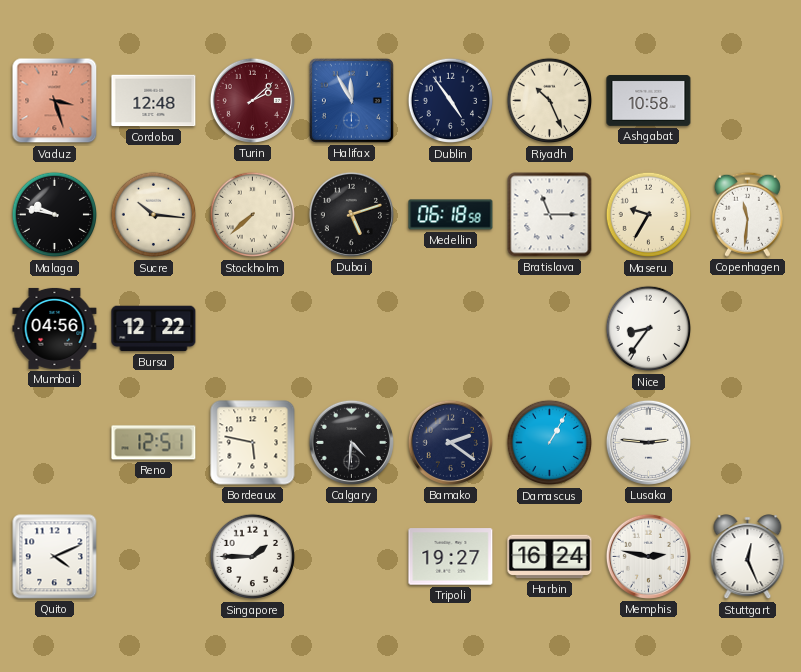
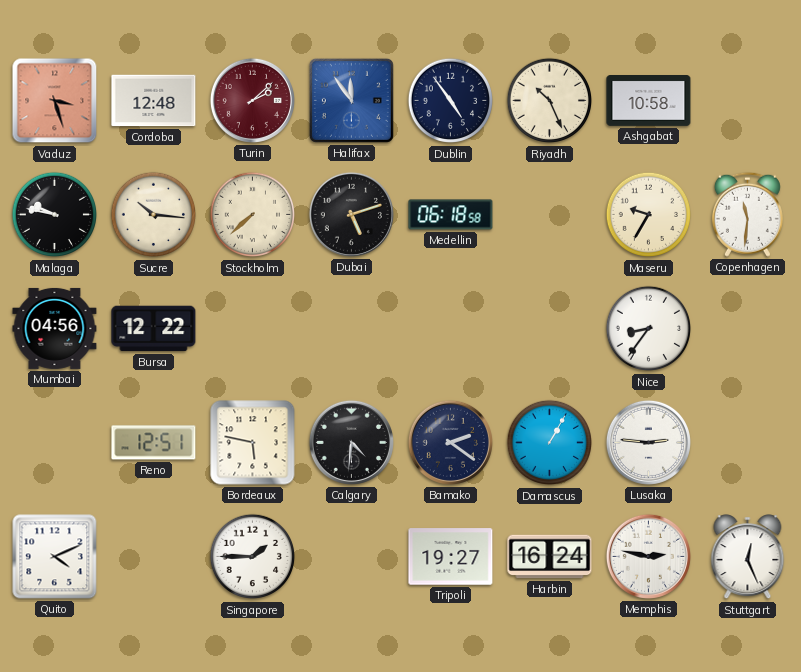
Halifax: 11:55 -> 11:54 (351, 100)
Bratislava: 11:15 -> none (550, 215)
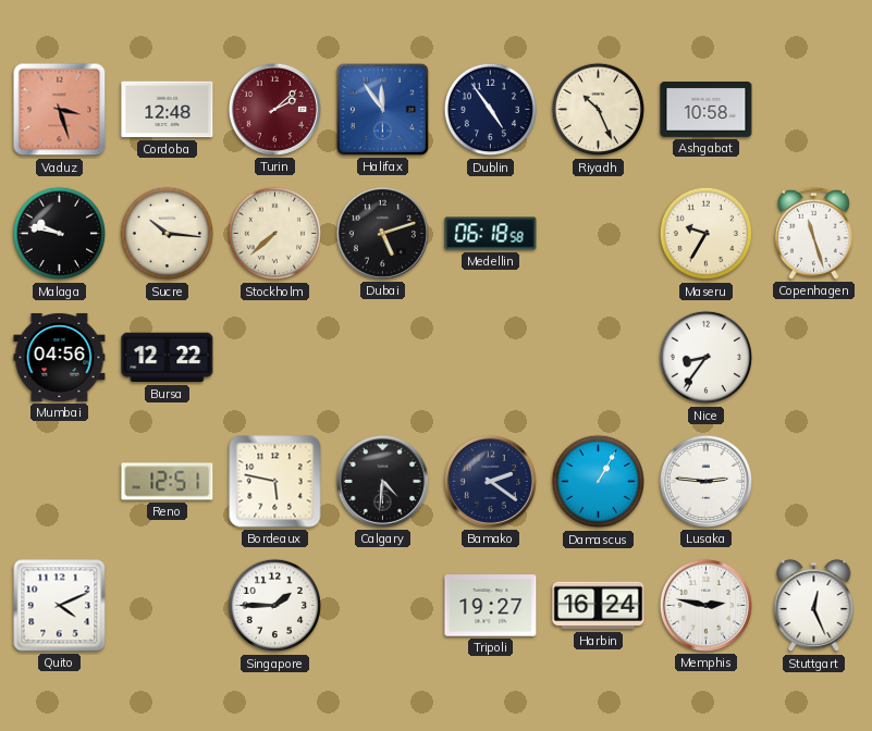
Copenhagen: 11:31 -> 11:27 (813, 233)
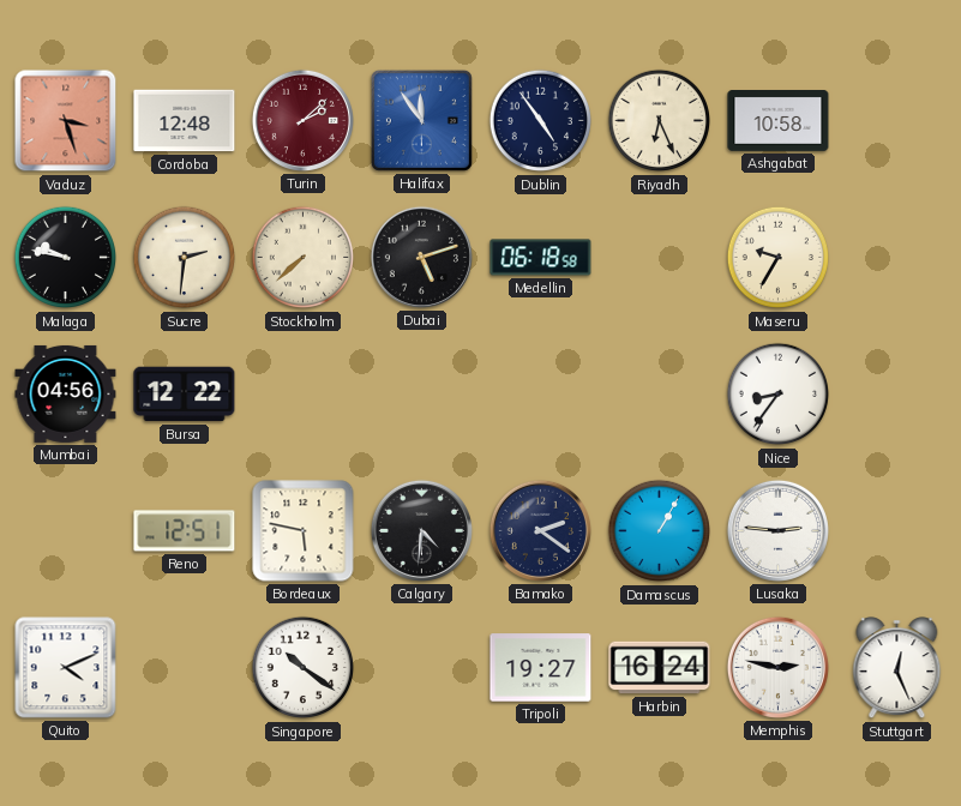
Riyadh: 10:26 -> 6:26 (660, 121)
Sucre: 10:16 -> 2:31 (185, 258)
Copenhagen: 11:27 -> none (813, 233)
Singapore: 1:45 -> 10:21 (304, 668)
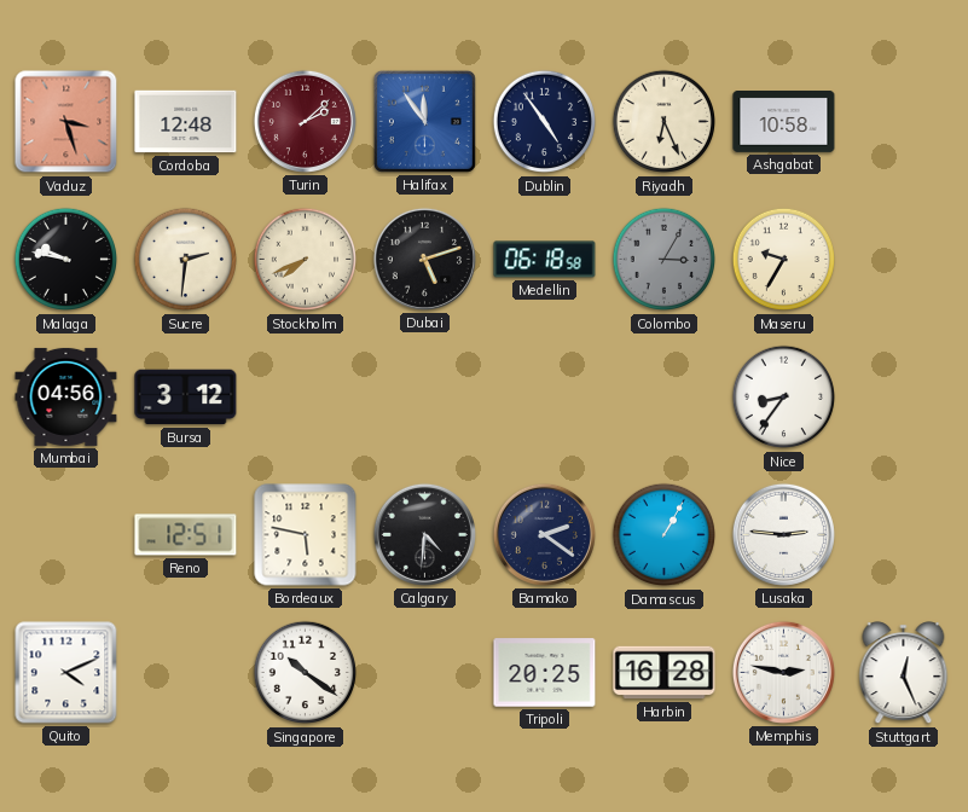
Stockholm: 7:38 -> 7:41 (306, 260)
Colombo: none -> 3:05 (665, 260)
Bursa: 12:22 -> 3:12 (186, 398)
Tripoli: 19:27 -> 20:25 (545, 673)
Harbin: 16:24 -> 16:28 (665, 673)
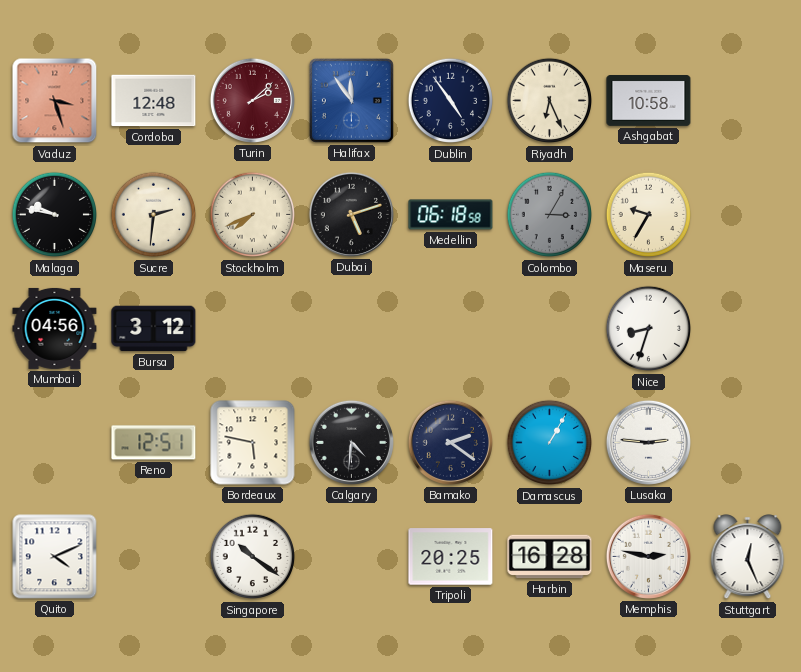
Nice: 8:36 -> 8:33 (649, 329)
